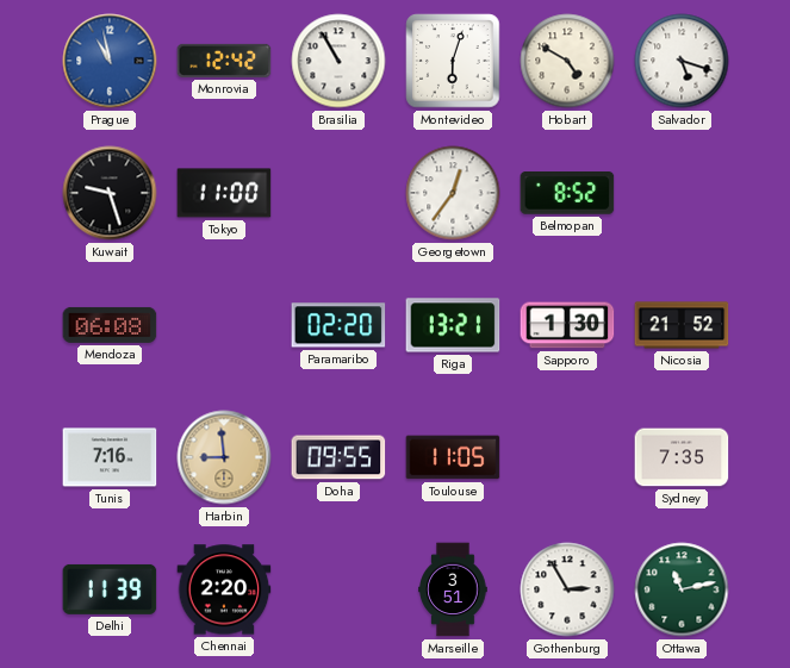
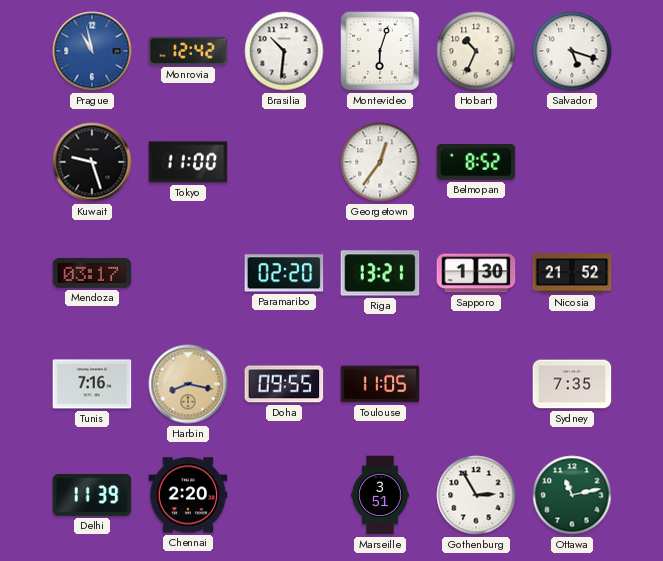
Brasilia: 10:55 -> 10:31 (284, 51)
Hobart: 4:50 -> 10:34 (476, 51)
Mendoza: 06:08 -> 03:17 (92, 273)
Harbin: 8:59 -> 8:17 (188, 384)
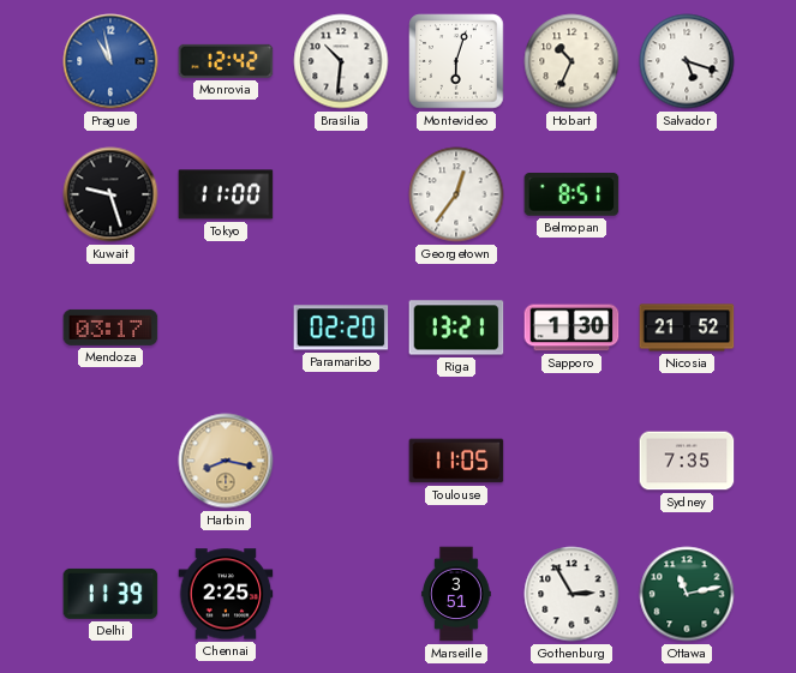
Belmopan: 8:52 -> 8:51 (571, 194)
Tunis: 7:16 -> none (92, 384)
Doha: 09:55 -> none (284, 384)
Chennai: 2:20 -> 2:25 (226, 594)
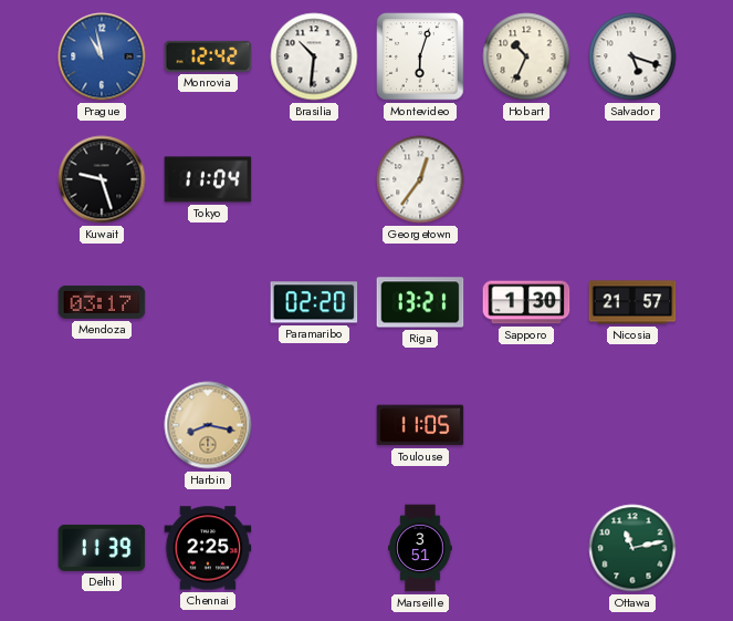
Tokyo: 11:00 -> 11:04 (208, 179)
Belmopan: 8:51 -> none (571, 194)
Nicosia: 21:52 -> 21:57 (632, 302)
Sydney: 7:35 -> none (687, 461)
Gothenburg: 2:55 -> none (571, 594)
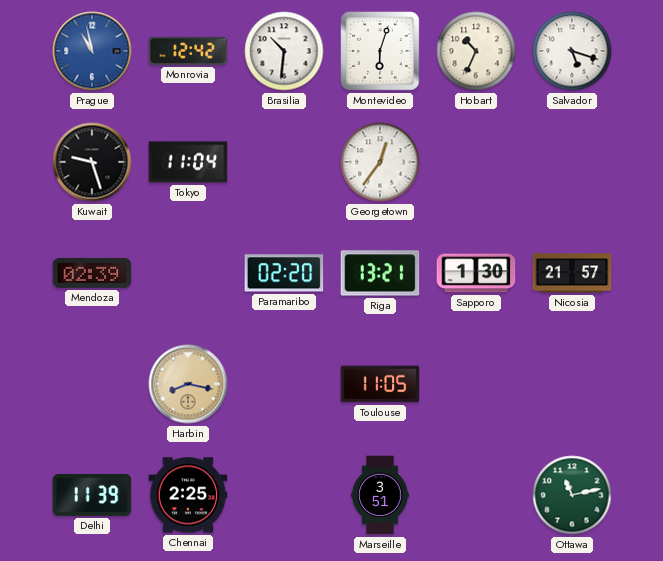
Mendoza: 03:17 -> 02:39 (92, 273)
